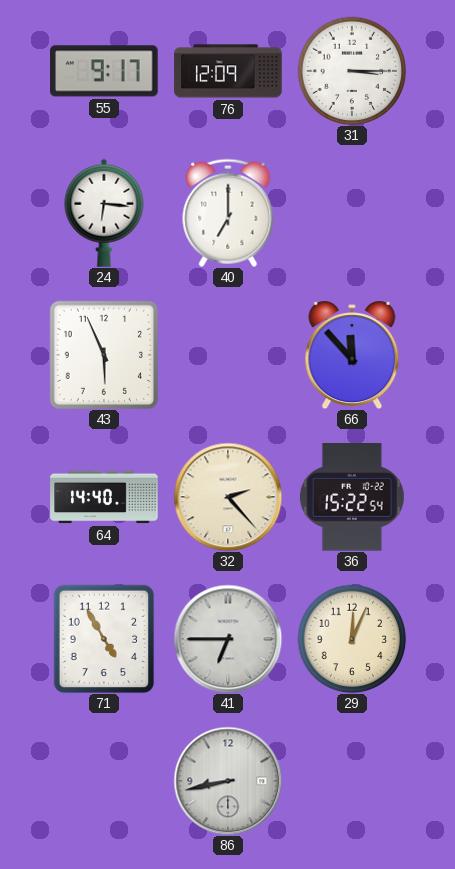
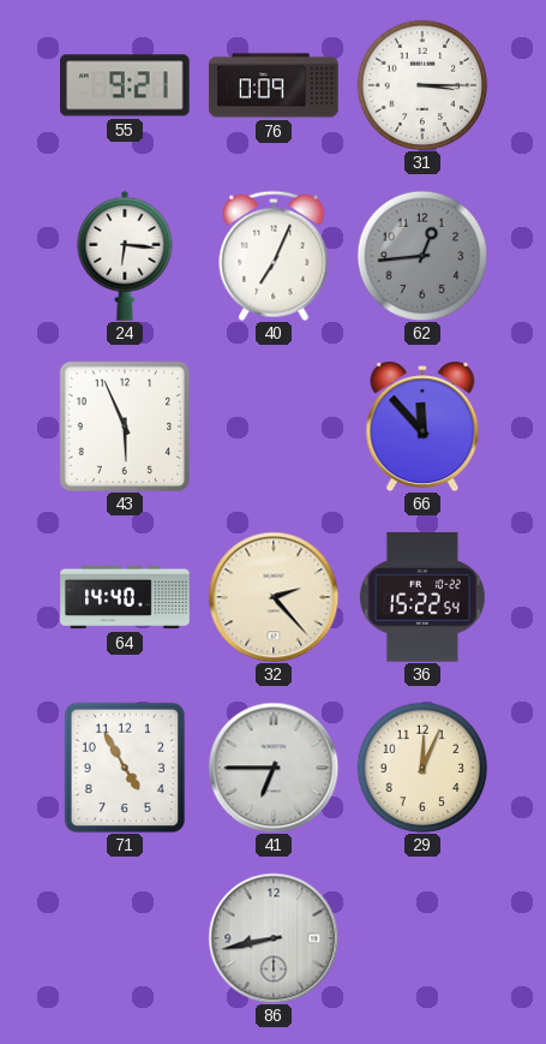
55: 9:17 -> 9:21 (125, 85)
76: 12:09 -> 0:09 (274, 85)
40: 7:00 -> 7:04 (274, 256)
62: none -> 12:44 (422, 256)
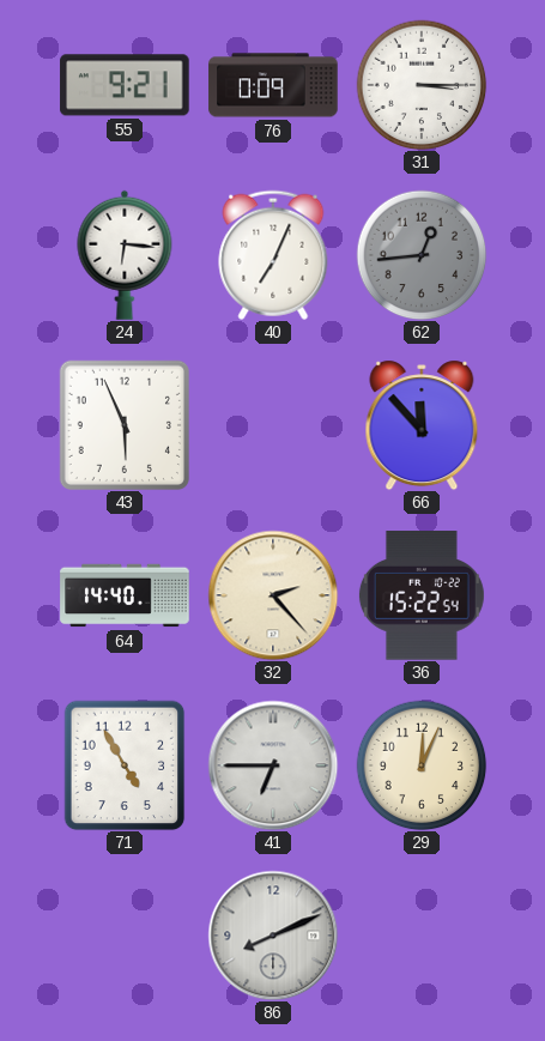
86: 8:43 -> 8:11 (273, 936)
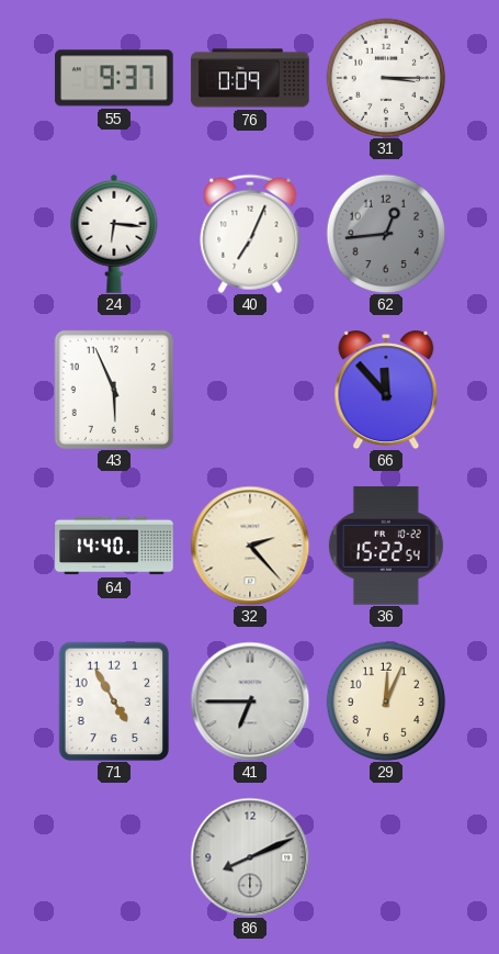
55: 9:21 -> 9:37 (114, 78)
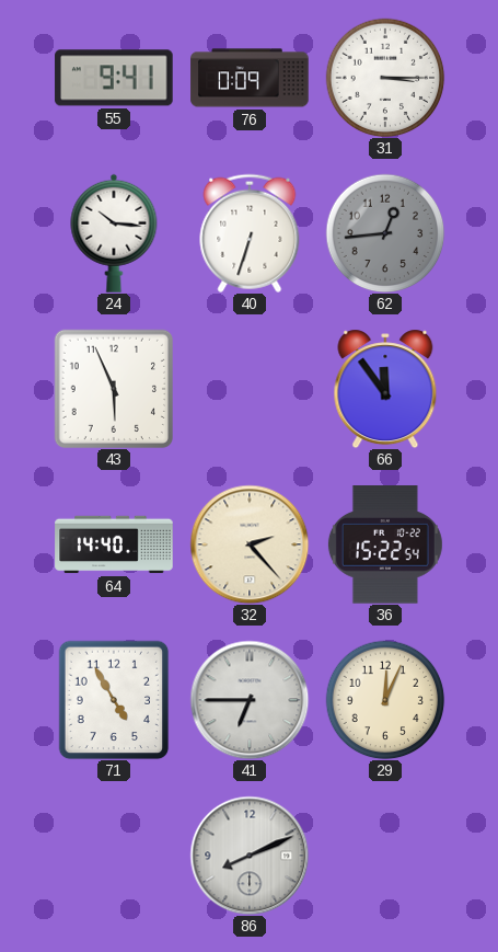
55: 9:37 -> 9:41 (114, 78)
24: 6:16 -> 10:16 (114, 233)
40: 7:04 -> 6:33 (250, 233)
66: 11:53 -> 11:54 (385, 389)
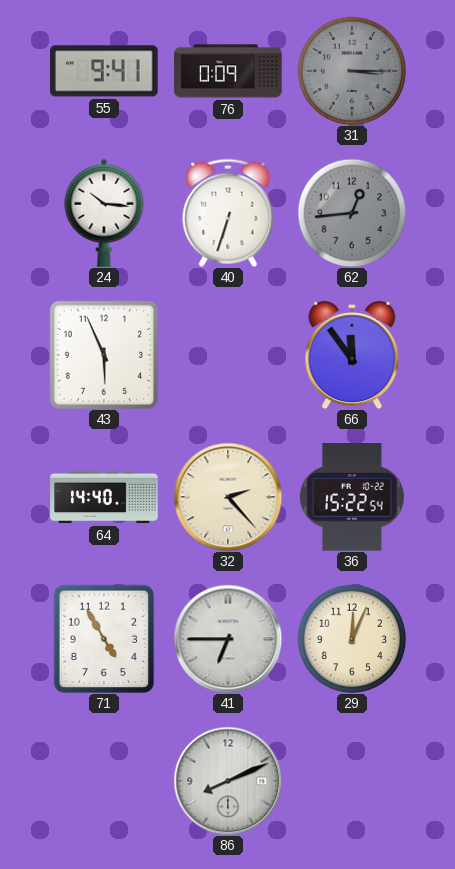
31 dial: white -> grey (352, 71)
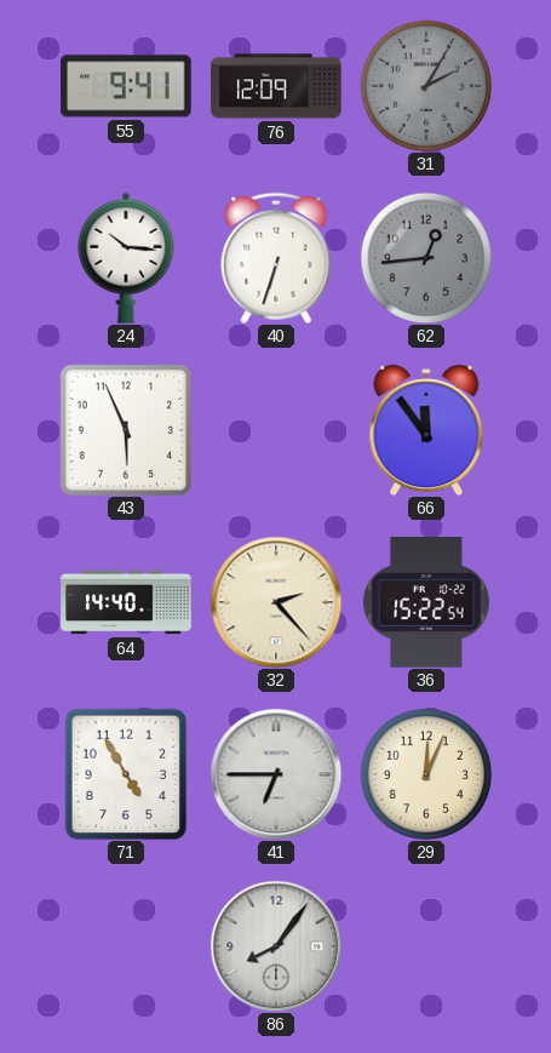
76: 0:09 -> 12:09 (276, 86)
31: 3:15 -> 2:05 (426, 86)
86: 8:11 -> 8:06 (276, 946)
